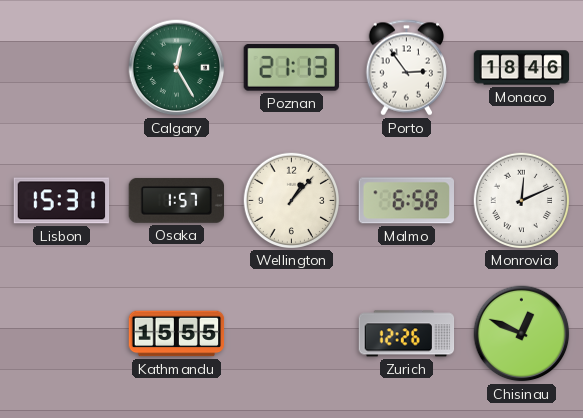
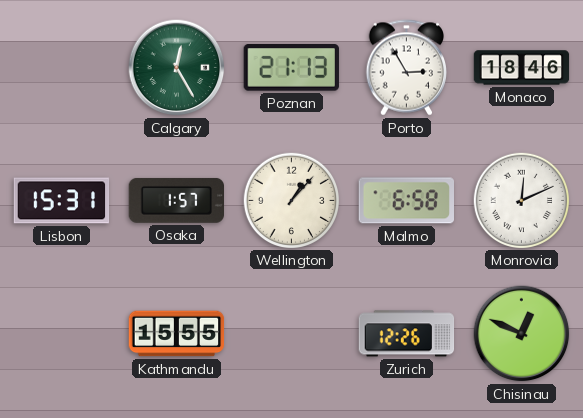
Porto: 2:54 -> 2:55 (406, 68)
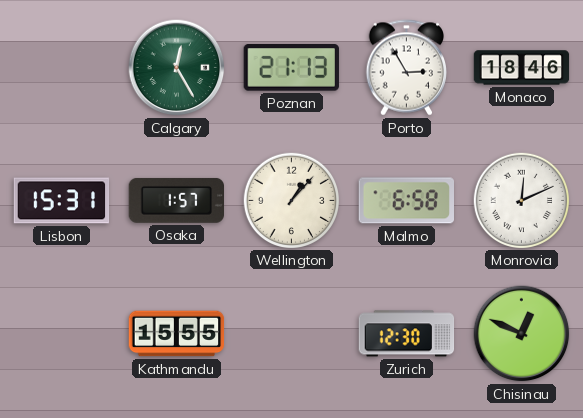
Zurich: 12:26 -> 12:30 (407, 334)
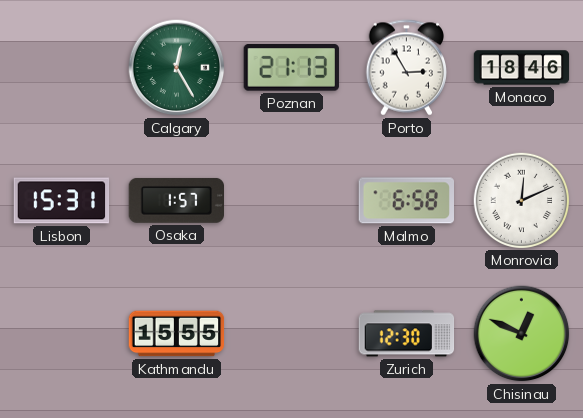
Wellington: 1:07 -> none (291, 200)
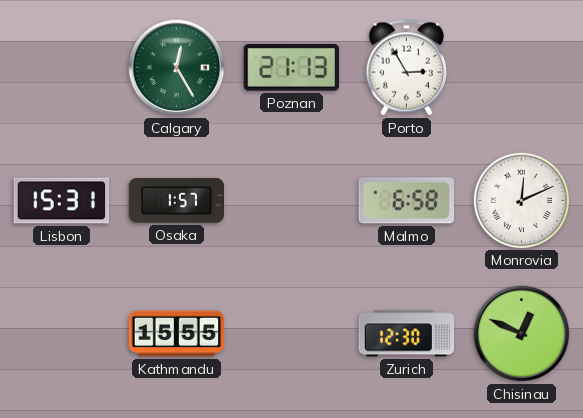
Monaco: 18:46 -> none (522, 68)
